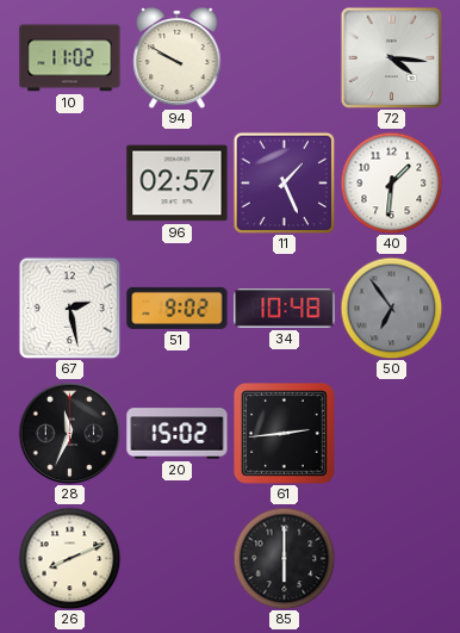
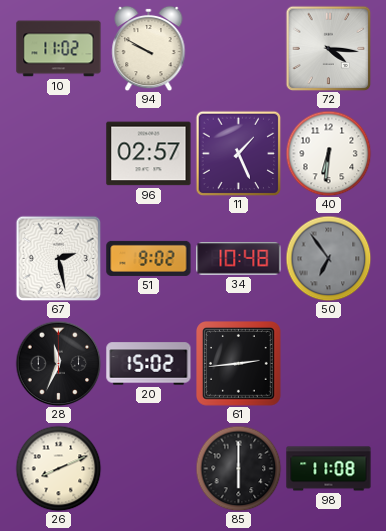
40: 1:31 -> 6:31 (328, 153)
98: none -> 11:08 (329, 469)
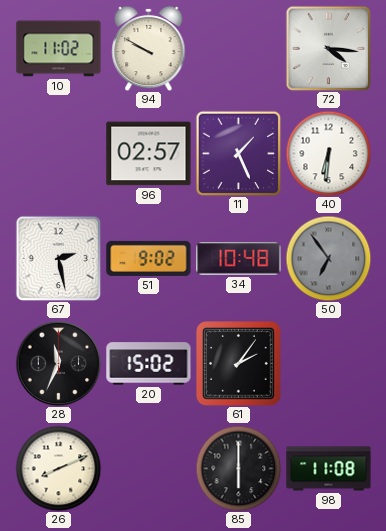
61: 2:44 -> 2:06 (239, 364)
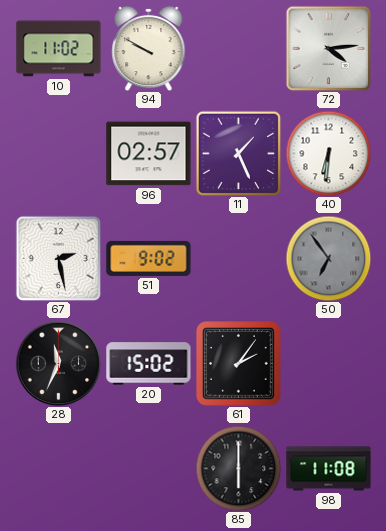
72: 4:16 -> 4:14 (328, 48)
34: 10:48 -> none (239, 259)
26: 8:11 -> none (58, 468)
